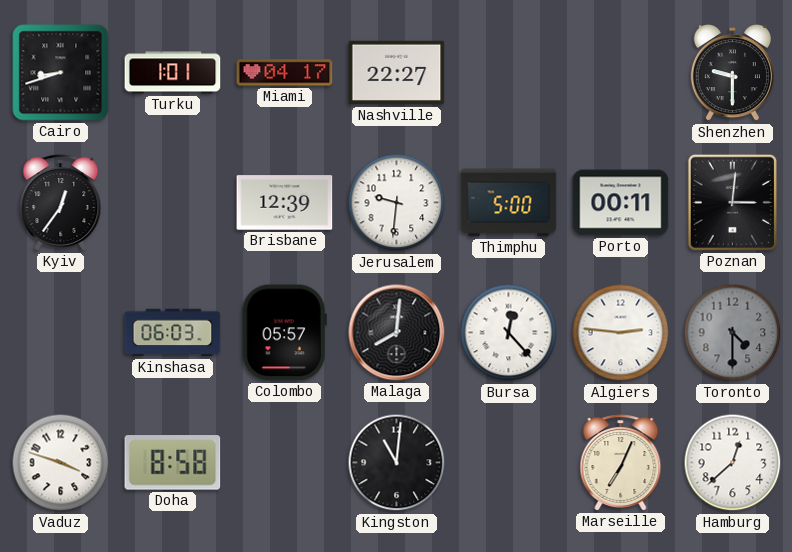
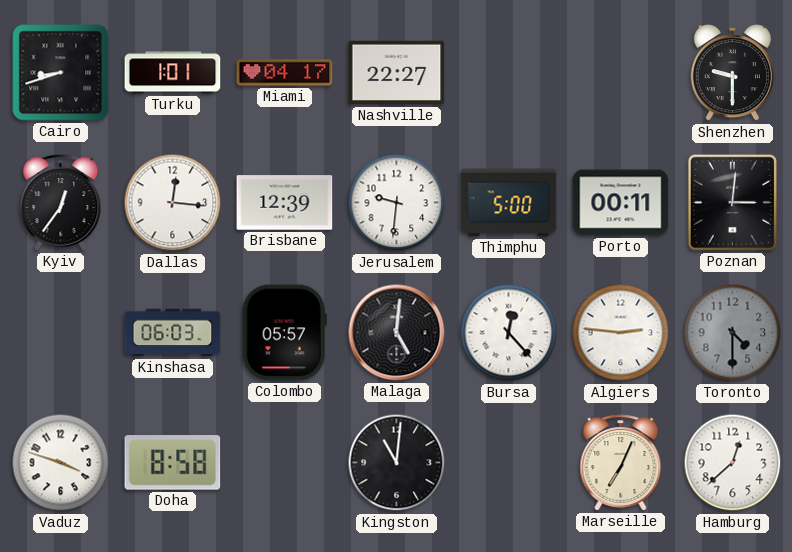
Dallas: none -> 12:16 (173, 203)
Malaga: 8:01 -> 5:01 (397, 333)
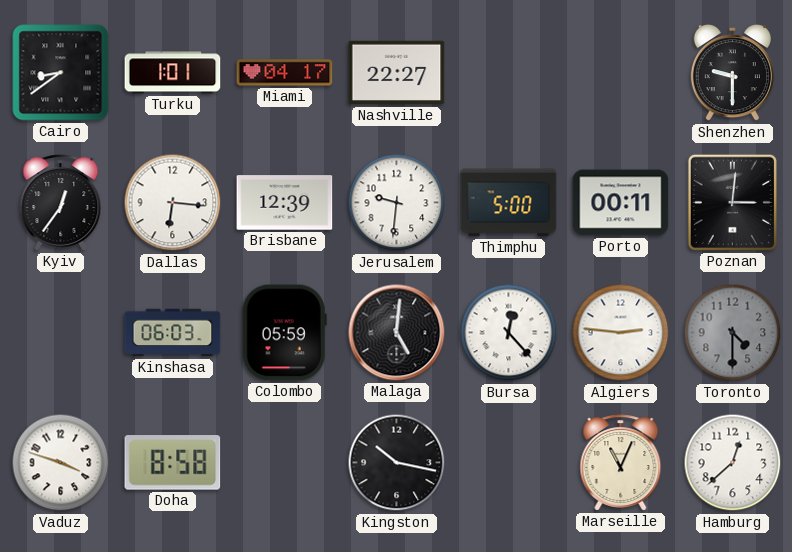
Cairo: 8:42 -> 8:39 (61, 73)
Dallas: 12:16 -> 6:16 (173, 203)
Colombo: 05:57 -> 05:59 (284, 333)
Kingston: 11:01 -> 10:17 (397, 463)
Marseille: 7:04 -> 11:04 (621, 463)
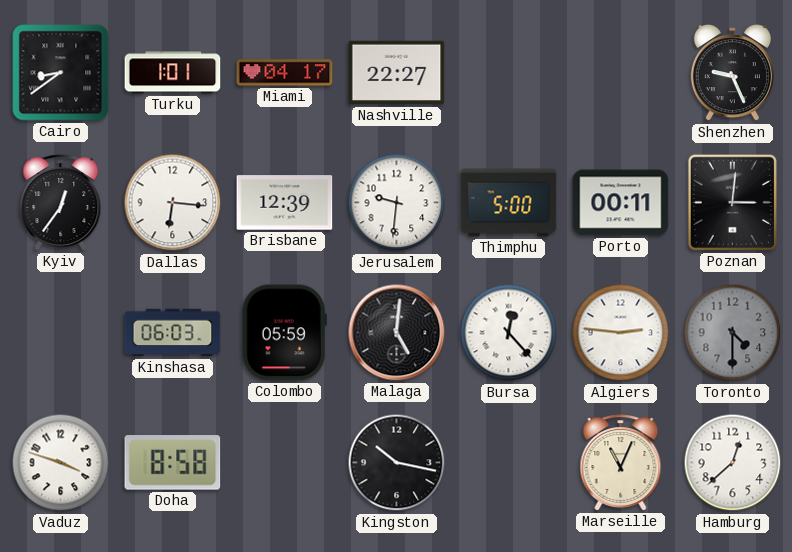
Shenzhen: 9:30 -> 9:26 (732, 73)
